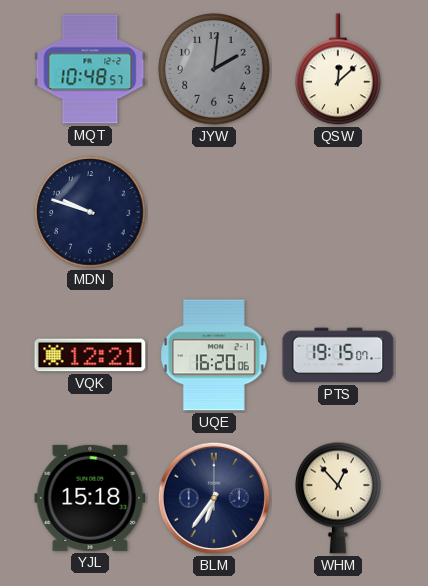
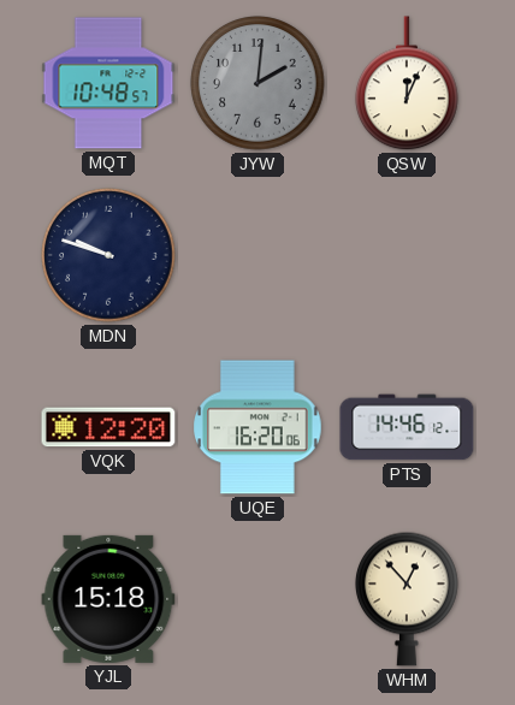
QSW: 12:08 -> 12:04 (408, 84)
VQK: 12:21 -> 12:20 (108, 427)
PTS: 19:15 -> 14:46 (407, 427)
BLM: 6:36 -> none (214, 498)
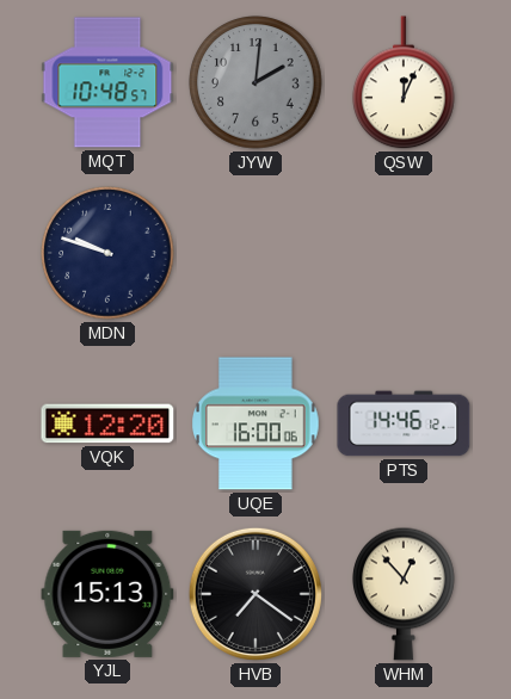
UQE: 16:20 -> 16:00 (257, 423)
YJL: 15:18 -> 15:13 (107, 594)
HVB: none -> 7:21 (255, 594)
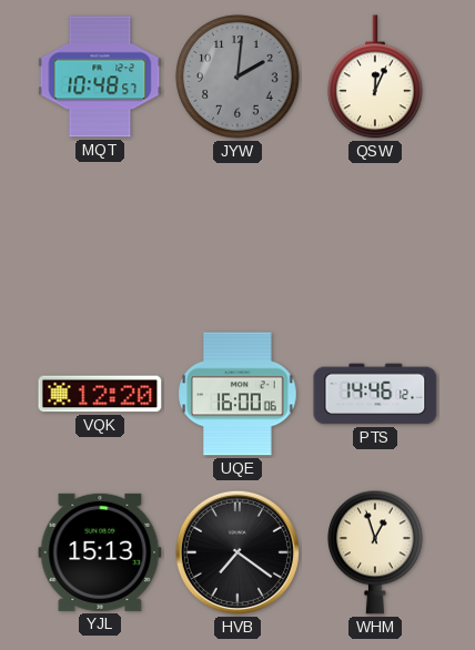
MDN: 9:48 -> none (107, 253)
WHM: 12:53 -> 12:57 (376, 552)
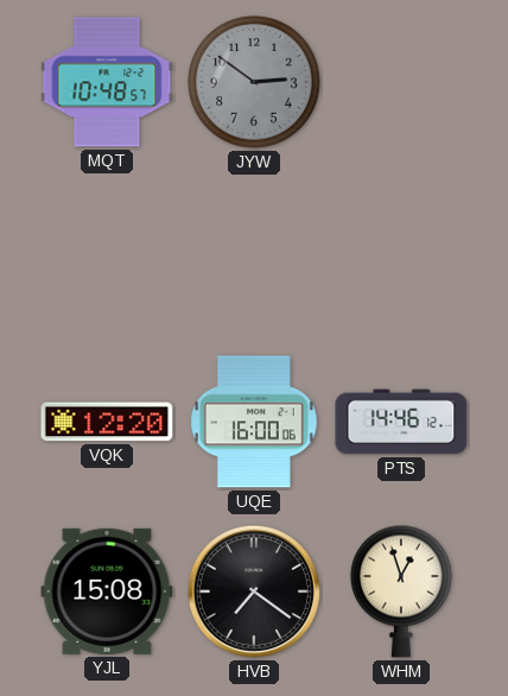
JYW: 2:01 -> 2:51 (254, 82)
QSW: 12:04 -> none (376, 78)
YJL: 15:13 -> 15:08 (107, 591)
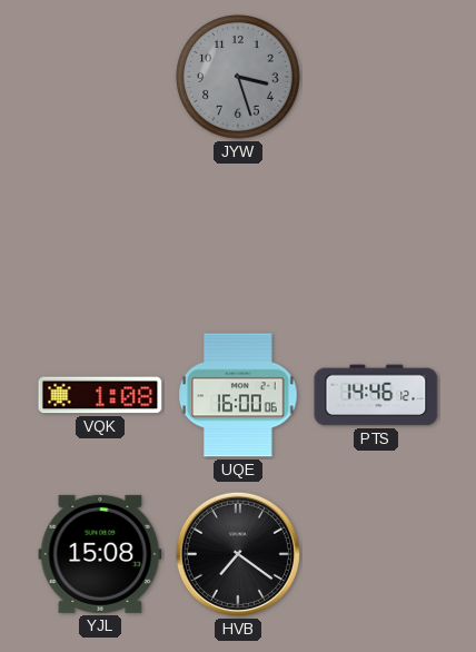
MQT: 10:48 -> none (107, 82)
JYW: 2:51 -> 3:27 (238, 77)
VQK: 12:20 -> 1:08 (100, 395)
WHM: 12:57 -> none (402, 591)
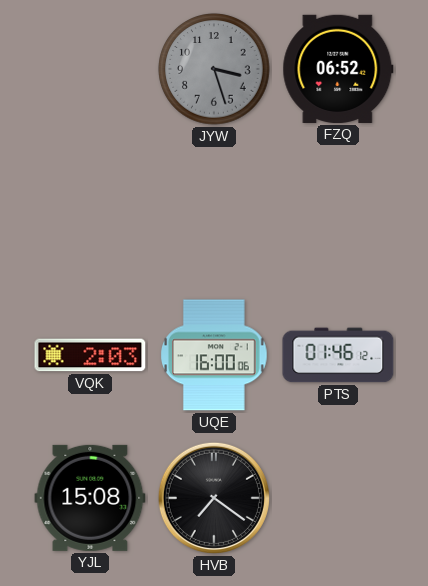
FZQ: none -> 06:52 (338, 69)
VQK: 1:08 -> 2:03 (90, 355)
PTS: 14:46 -> 01:46 (338, 355)
